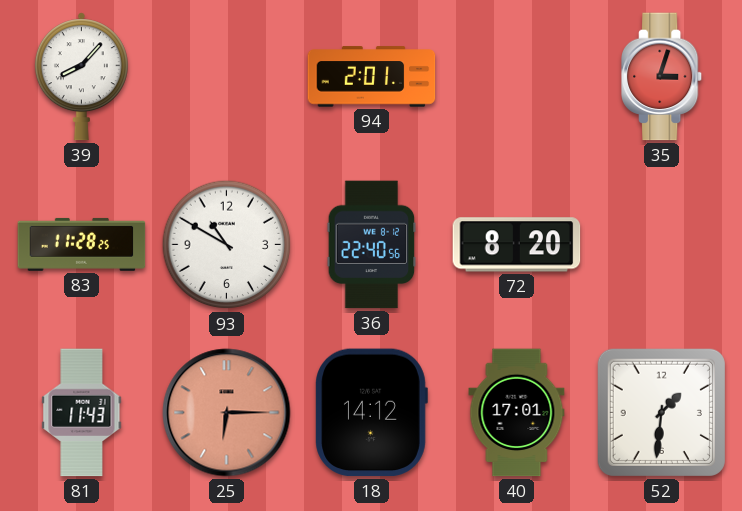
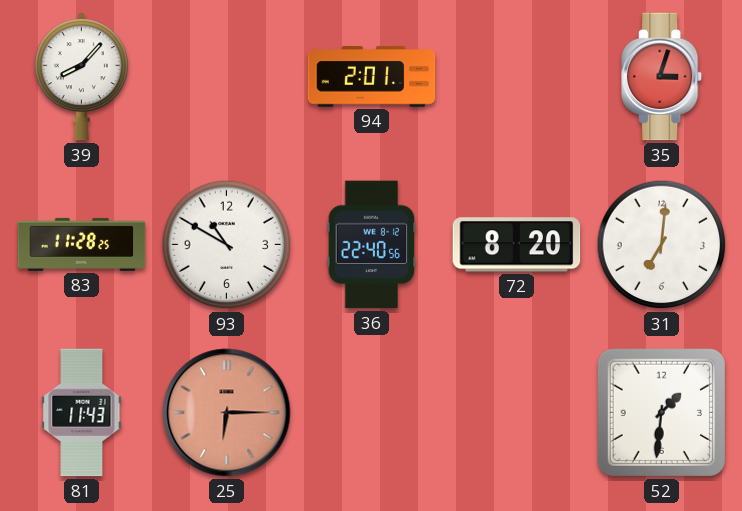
31: none -> 7:01 (662, 245)
18: 14:12 -> none (371, 413)
40: 17:01 -> none (517, 413)
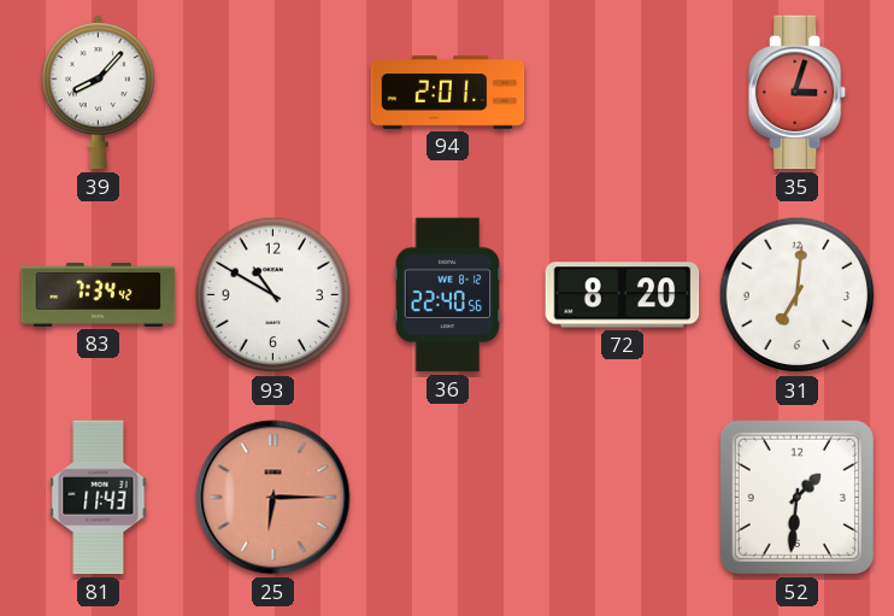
83: 11:28 -> 7:34 (99, 294)
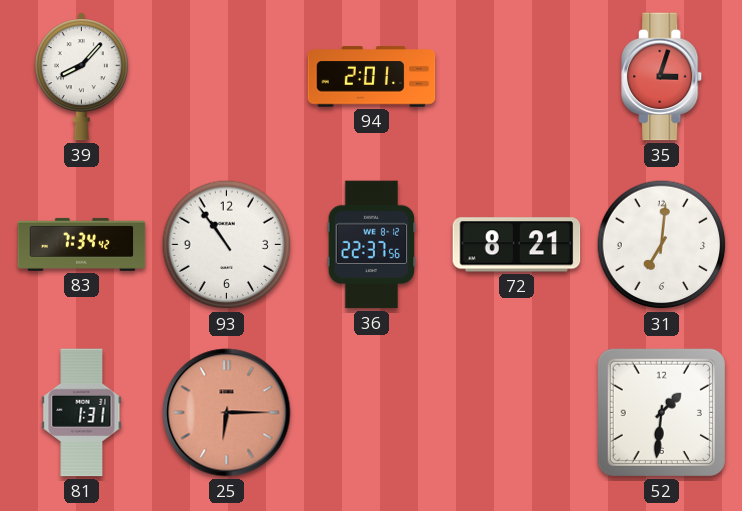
93: 10:50 -> 10:54 (227, 245)
36: 22:40 -> 22:37 (372, 245)
72: 8:20 -> 8:21 (517, 245)
81: 11:43 -> 1:31 (82, 413)
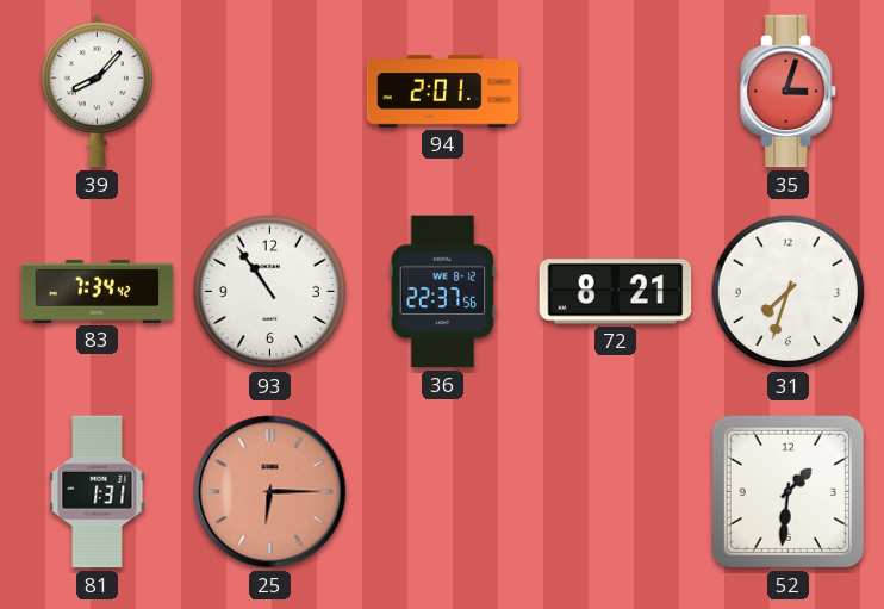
31: 7:01 -> 7:33 (789, 292)
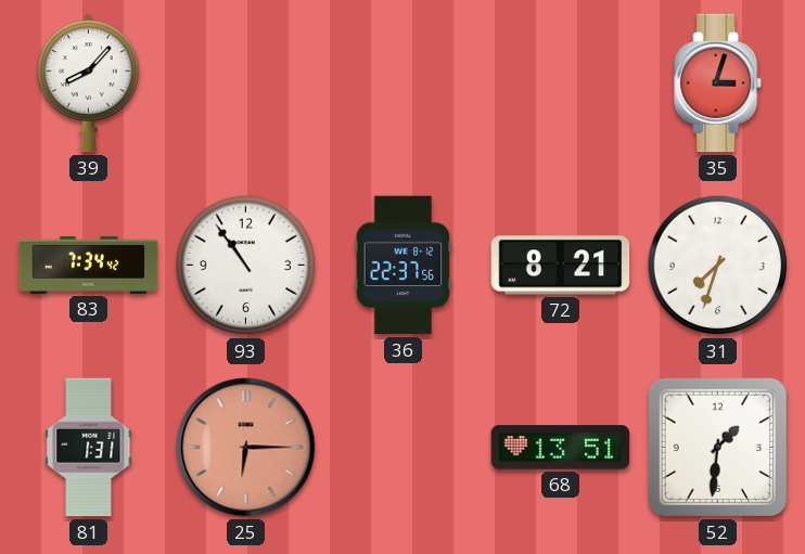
94: 2:01 -> none (443, 92)
68: none -> 13:51 (561, 448)
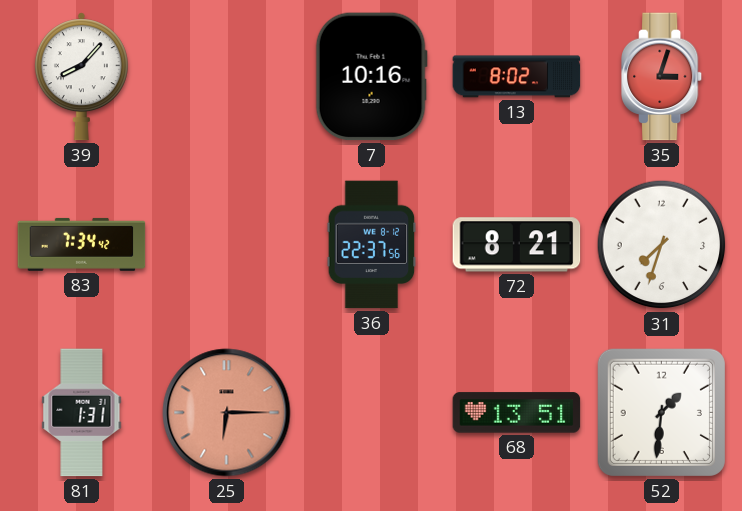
7: none -> 10:16 (371, 77)
13: none -> 8:02 (517, 77)
93: 10:54 -> none (246, 266)
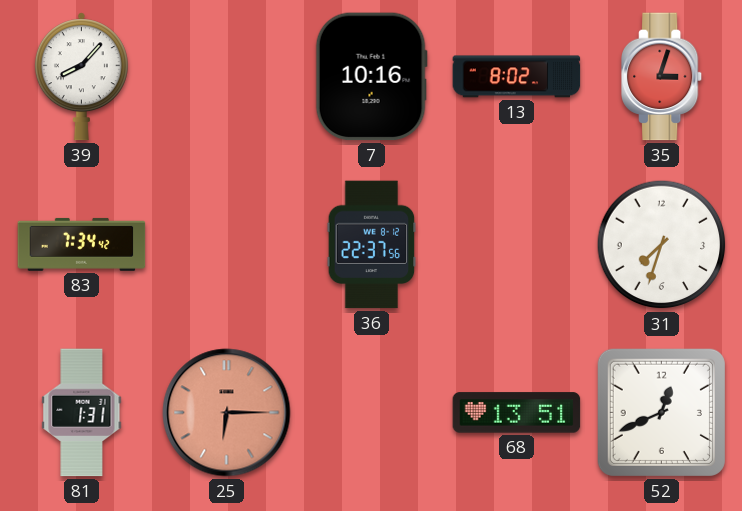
72: 8:21 -> none (517, 245)
52: 1:31 -> 12:41 (661, 412)
